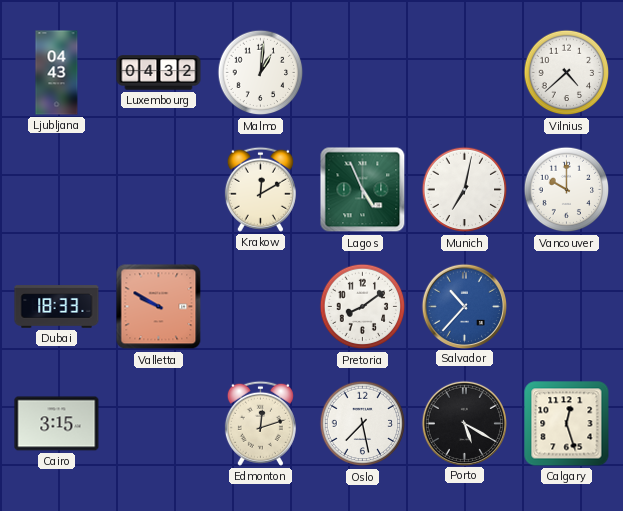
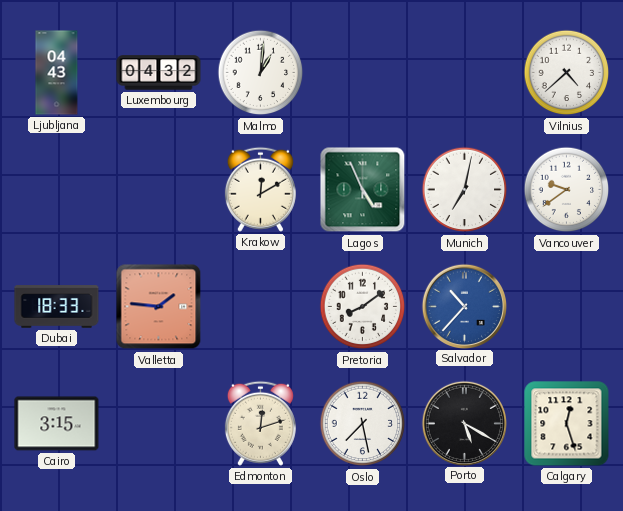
Vancouver: 10:00 -> 9:39 (567, 190)
Valletta: 9:50 -> 1:46 (159, 307)
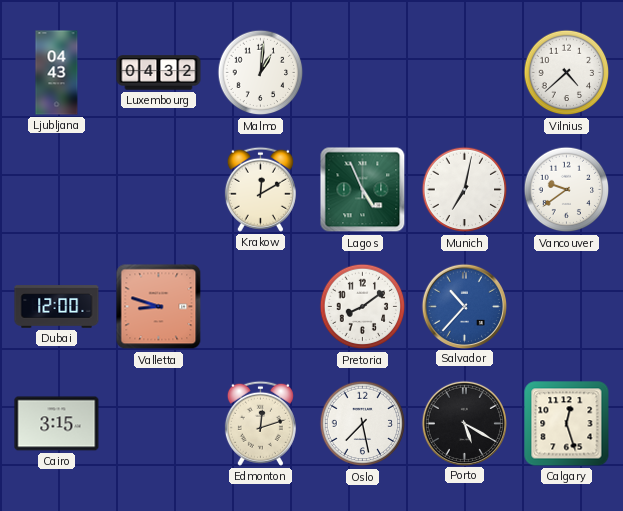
Dubai: 18:33 -> 12:00 (57, 307)
Valletta: 1:46 -> 8:48 (159, 307)
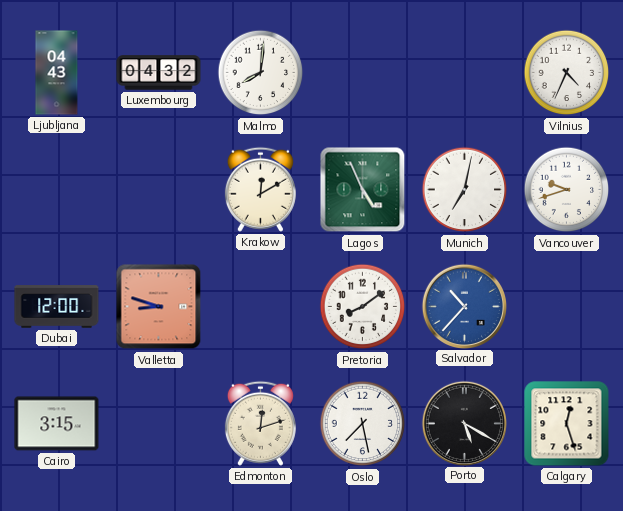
Malmo: 1:01 -> 8:01 (261, 73)
Vilnius: 4:38 -> 4:34 (567, 73)
Vancouver: 9:39 -> 9:42 (567, 190)
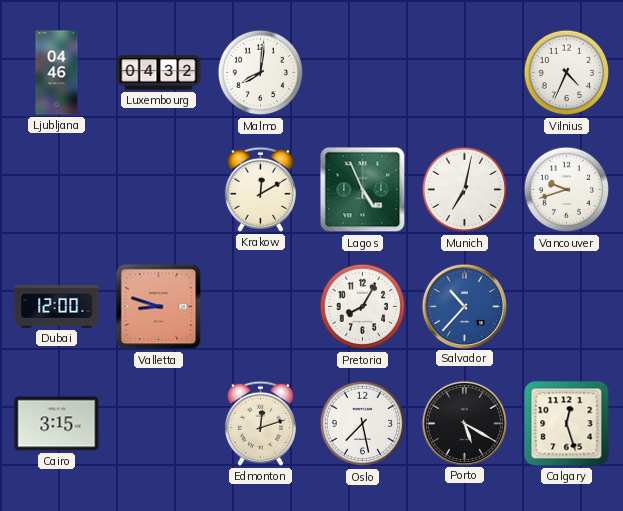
Ljubljana: 04:43 -> 04:46 (57, 73)
Pretoria: 8:09 -> 8:05 (363, 307)
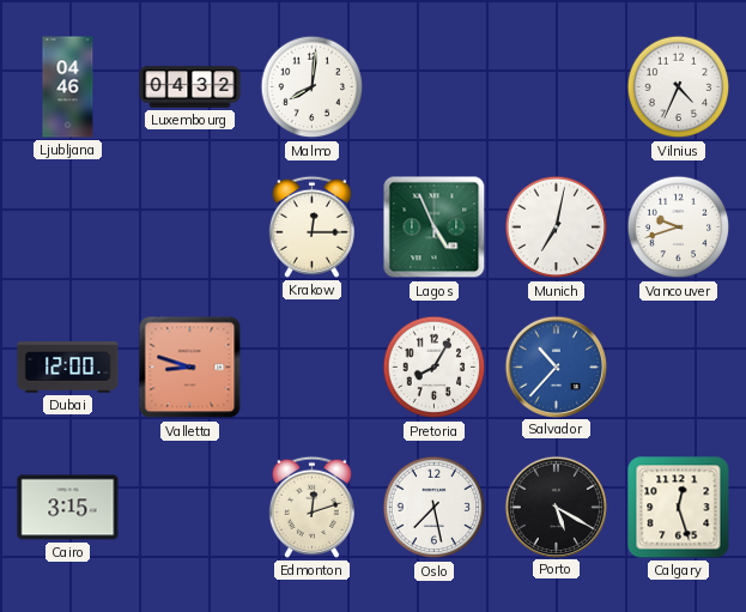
Krakow: 12:10 -> 12:15 (311, 226)
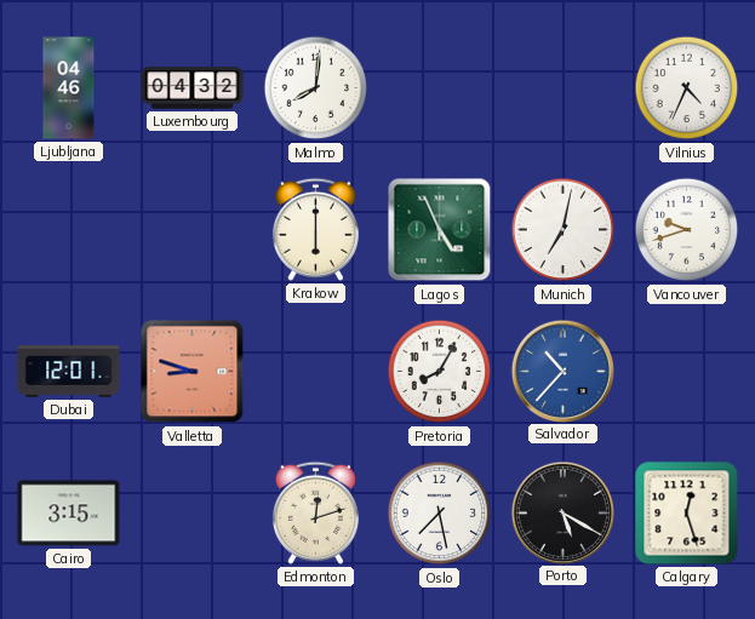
Krakow: 12:15 -> 6:00 (315, 229)
Dubai: 12:00 -> 12:01 (69, 372)
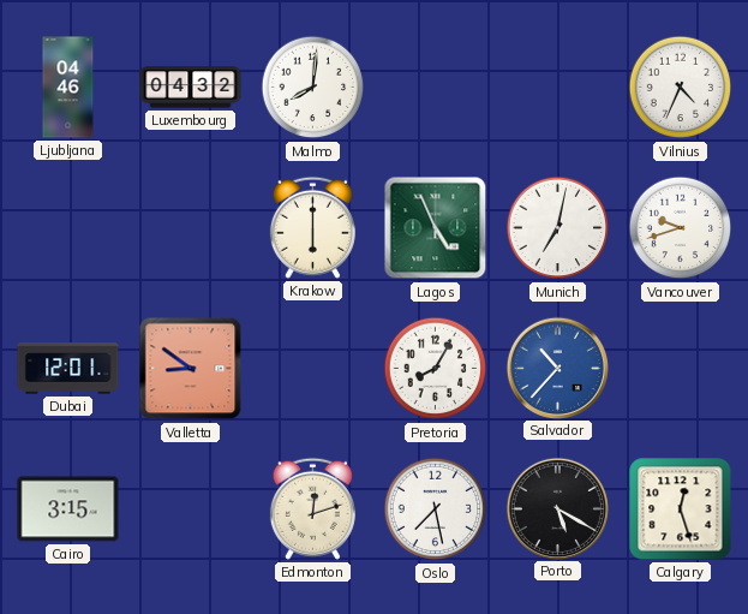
Valletta: 8:48 -> 8:51 (191, 369)
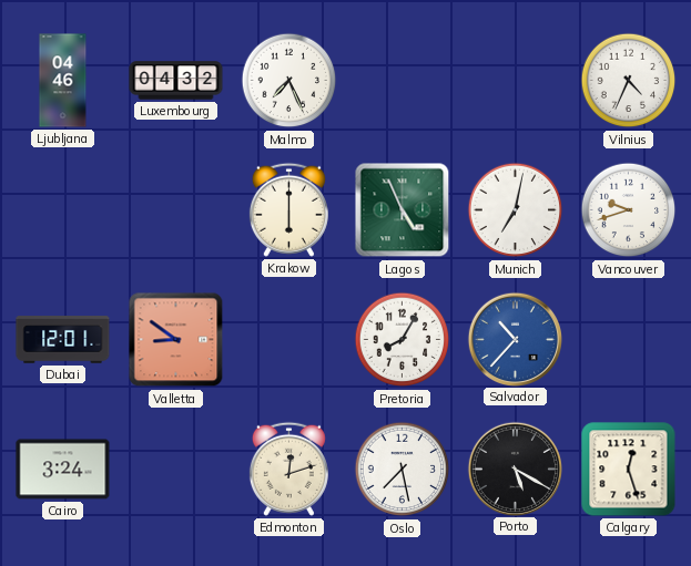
Malmo: 8:01 -> 7:26 (289, 81)
Cairo: 3:15 -> 3:24 (63, 470)
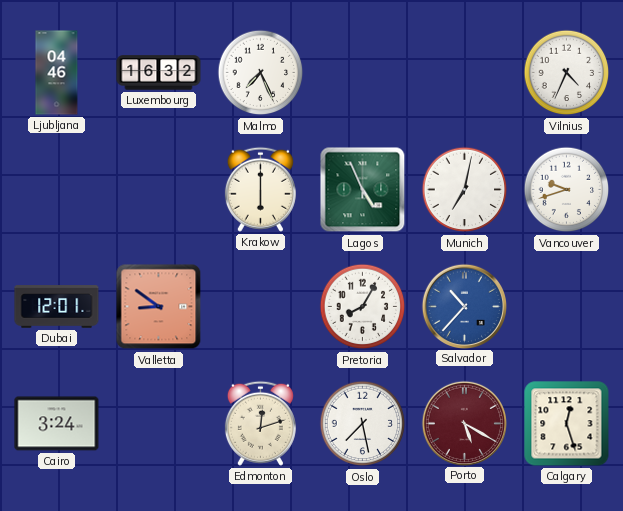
Luxembourg: 04:32 -> 16:32 (159, 73)
Porto dial: black -> burgundy (464, 423)
